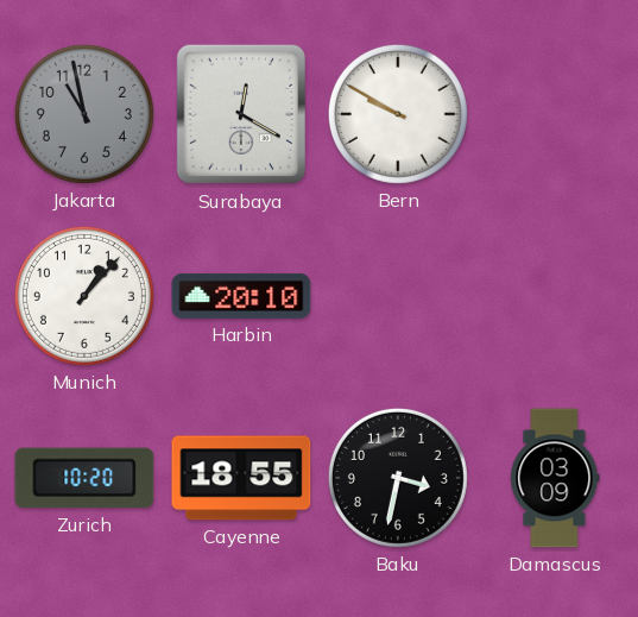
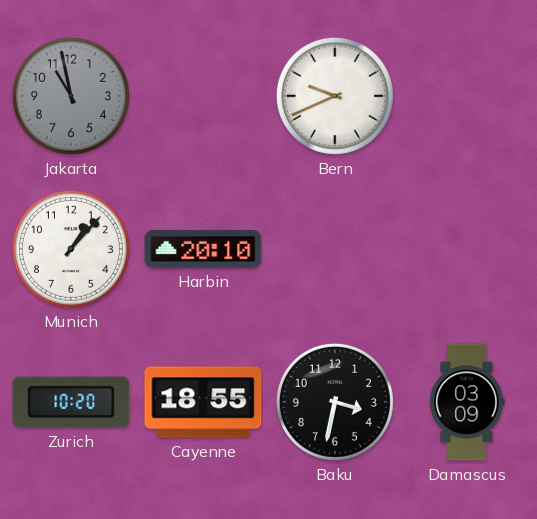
Surabaya: 12:20 -> none (240, 114)
Bern: 9:50 -> 9:41 (335, 96)
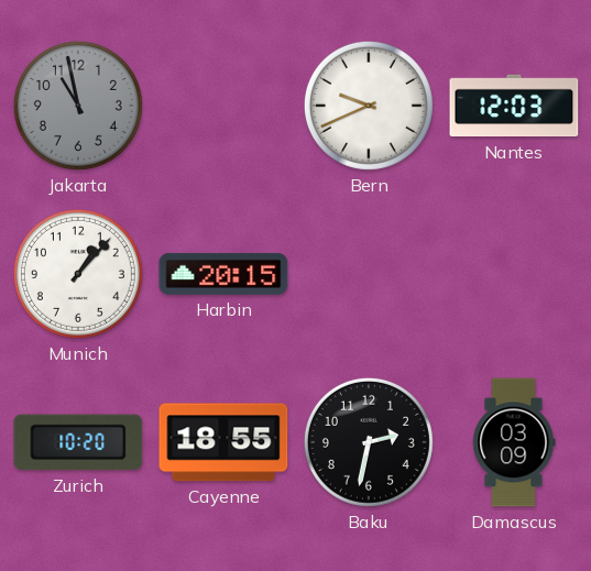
Nantes: none -> 12:03 (514, 106)
Harbin: 20:10 -> 20:15 (223, 274)
Baku: 3:32 -> 2:32 (369, 442)
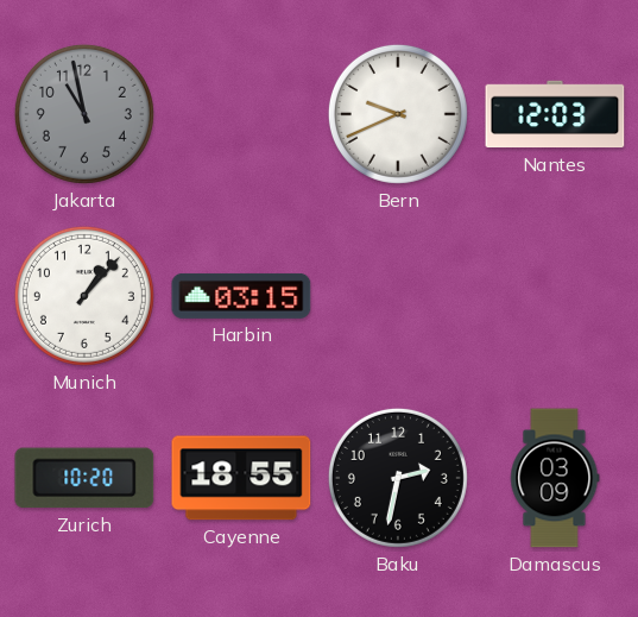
Harbin: 20:15 -> 03:15 (241, 296)
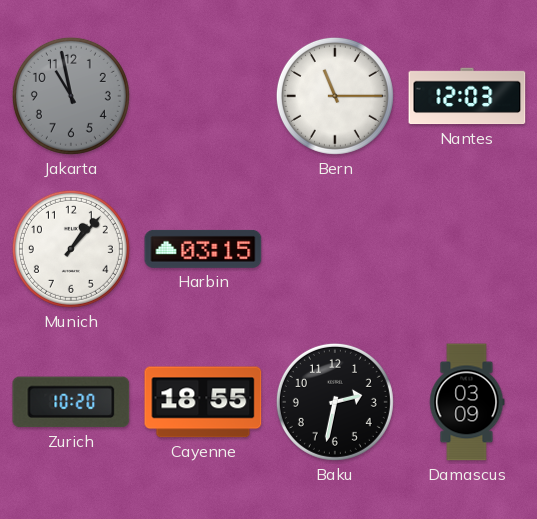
Bern: 9:41 -> 11:15 (335, 96)
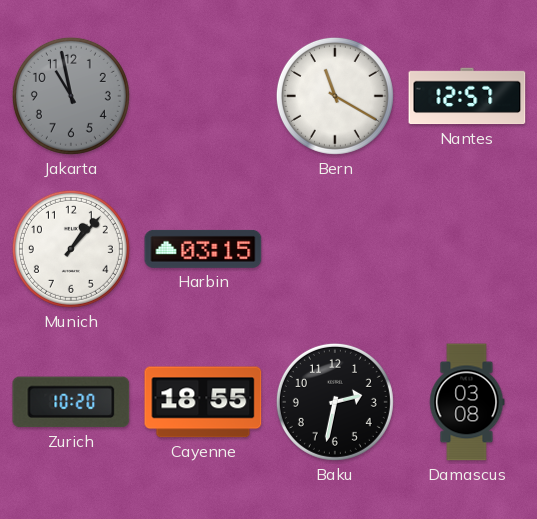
Bern: 11:15 -> 11:20 (335, 96)
Nantes: 12:03 -> 12:57 (467, 96)
Damascus: 03:09 -> 03:08 (467, 402)
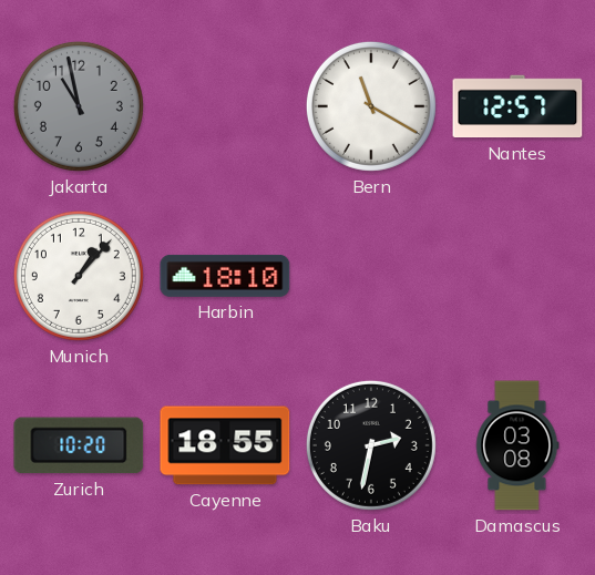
Harbin: 03:15 -> 18:10 (225, 276)
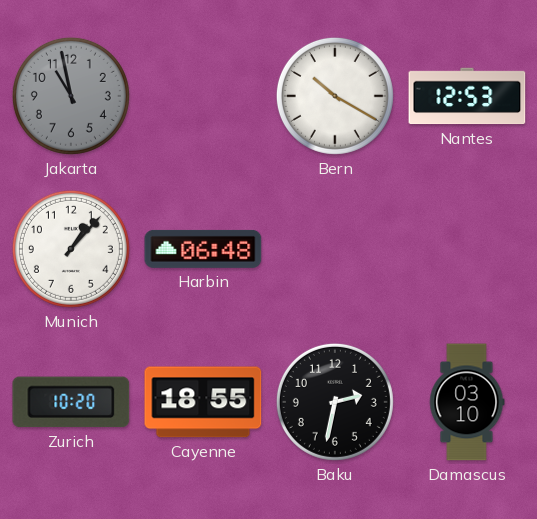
Bern: 11:20 -> 10:20 (335, 96)
Nantes: 12:57 -> 12:53 (467, 96)
Harbin: 18:10 -> 06:48 (203, 249)
Damascus: 03:08 -> 03:10 (467, 402)
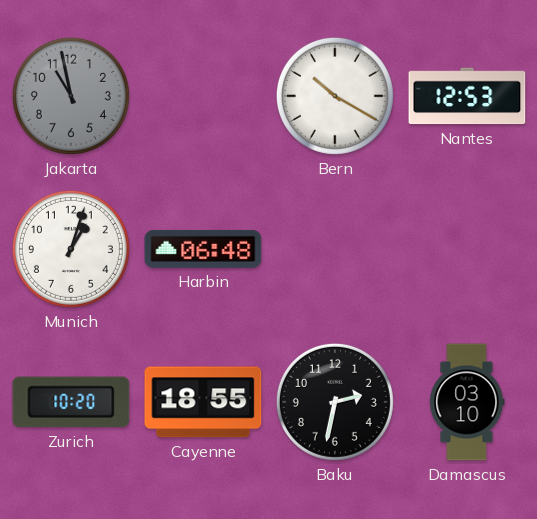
Munich: 1:07 -> 1:03 (71, 249)
